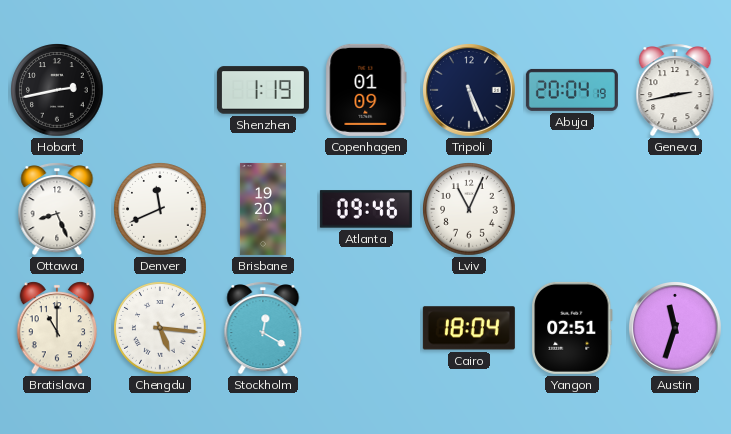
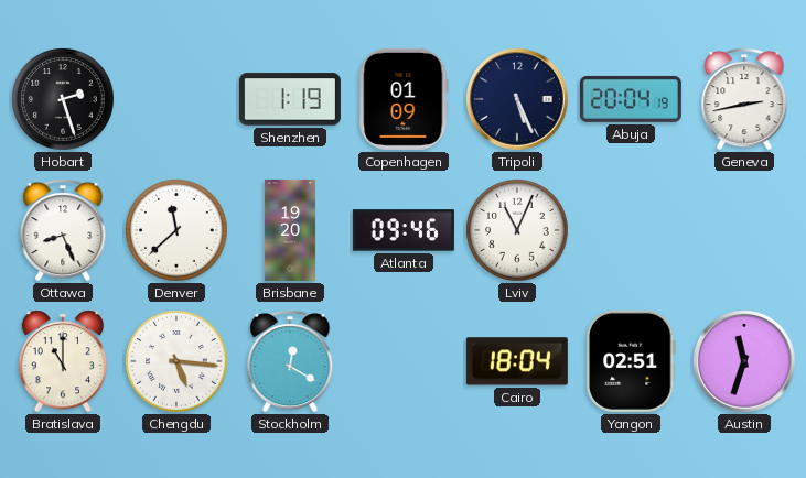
Hobart: 2:43 -> 2:27 (63, 99)
Denver: 11:41 -> 11:38 (176, 230)
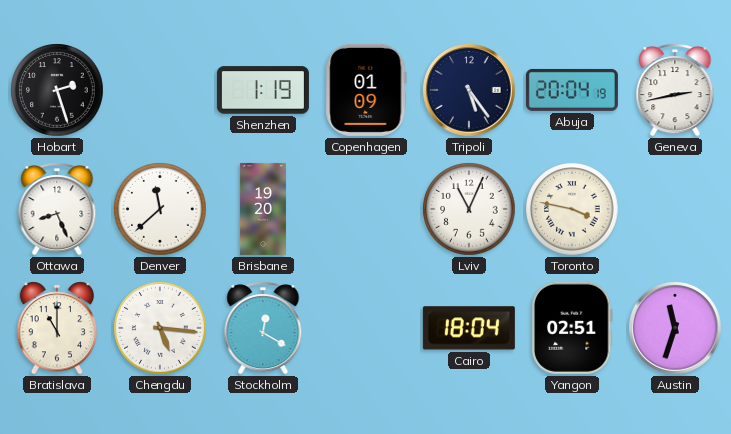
Tripoli: 5:26 -> 5:24 (470, 91)
Atlanta: 09:46 -> none (404, 230)
Toronto: none -> 3:47 (572, 209)
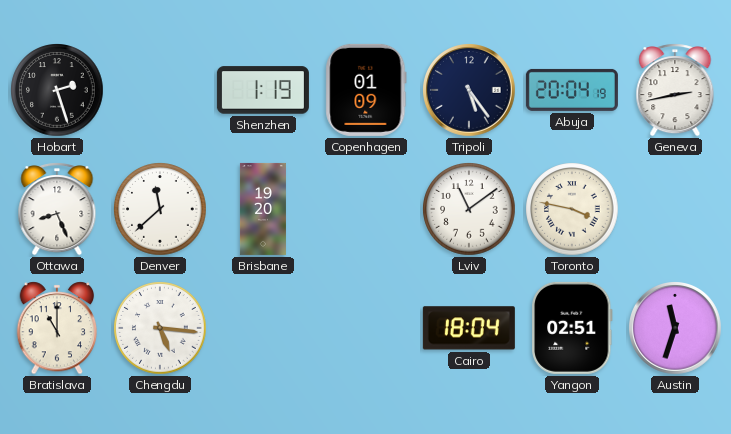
Lviv: 11:04 -> 11:09 (469, 209)
Stockholm: 12:20 -> none (263, 328)
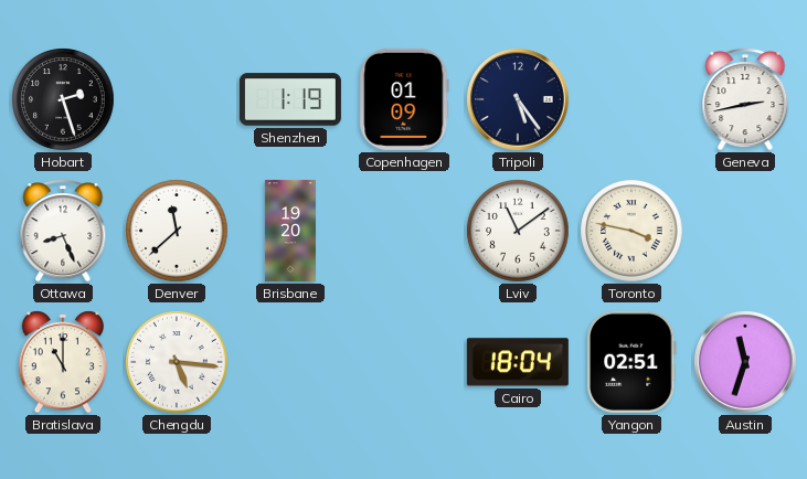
Abuja: 20:04 -> none (572, 90)
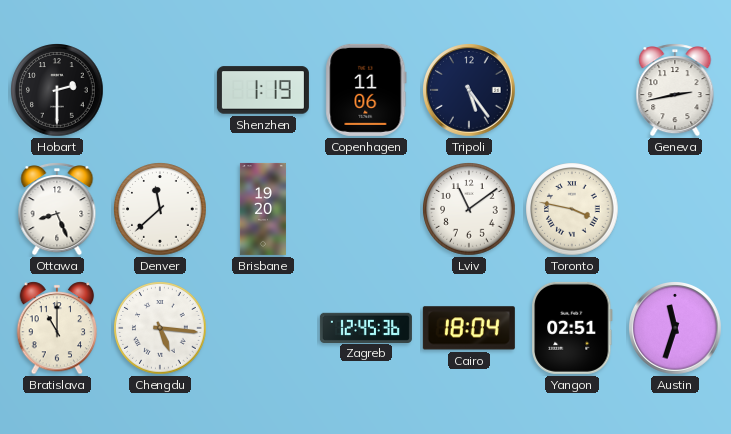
Hobart: 2:27 -> 2:30 (57, 90)
Copenhagen: 01:09 -> 11:06 (366, 90)
Zagreb: none -> 12:45 (366, 327)
